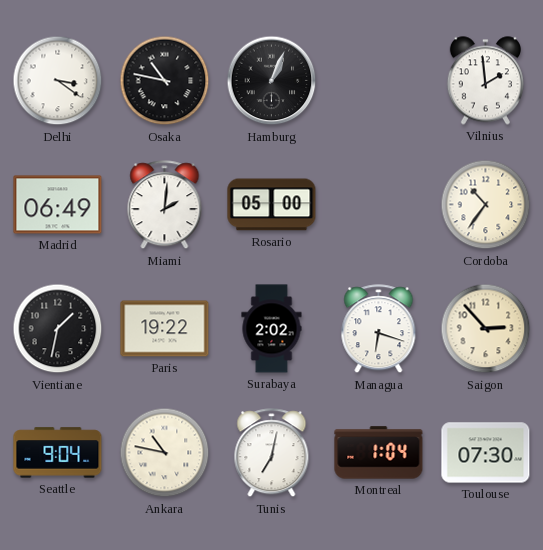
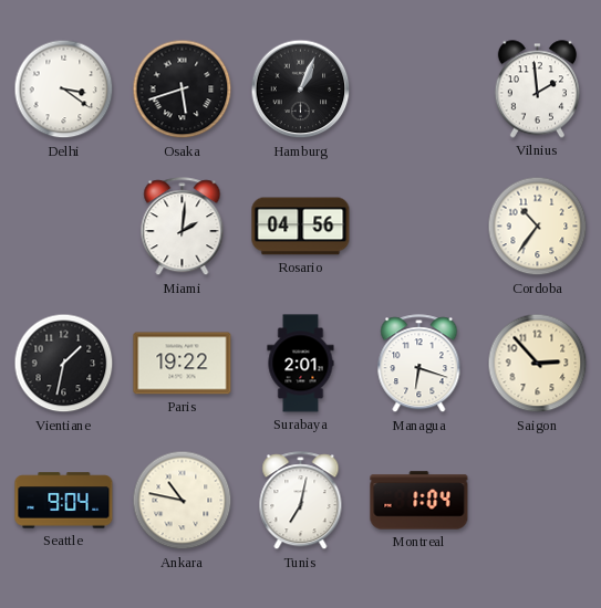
Osaka: 10:47 -> 5:42 (183, 90)
Madrid: 06:49 -> none (58, 205)
Rosario: 05:00 -> 04:56 (301, 227)
Surabaya: 2:02 -> 2:01 (301, 364)
Toulouse: 07:30 -> none (486, 453)
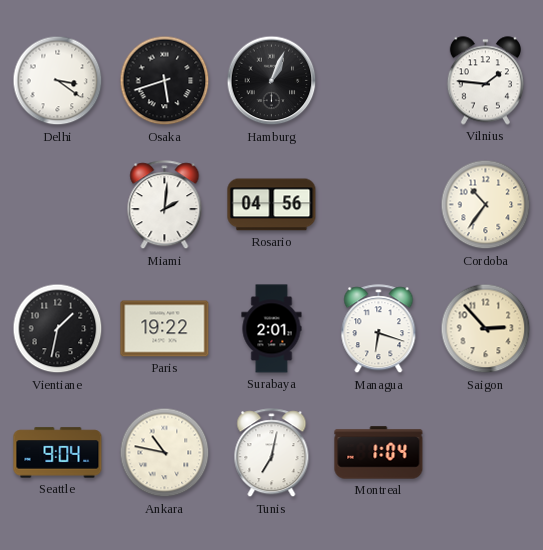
Vilnius: 1:59 -> 1:46 (485, 81)
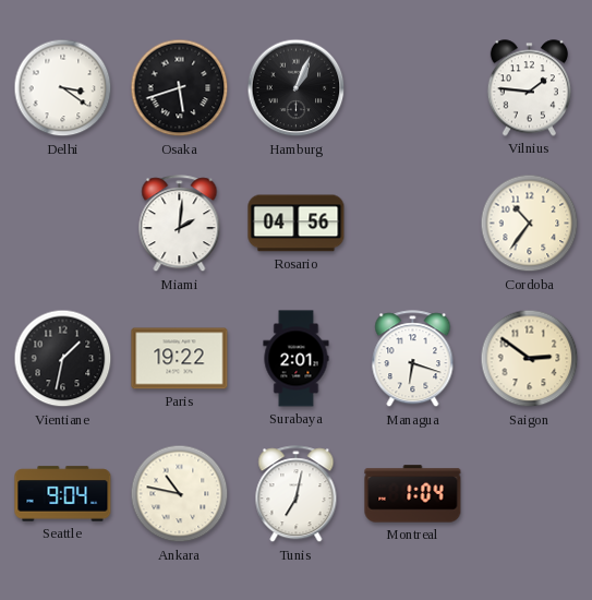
Saigon: 2:53 -> 2:51 (530, 359)
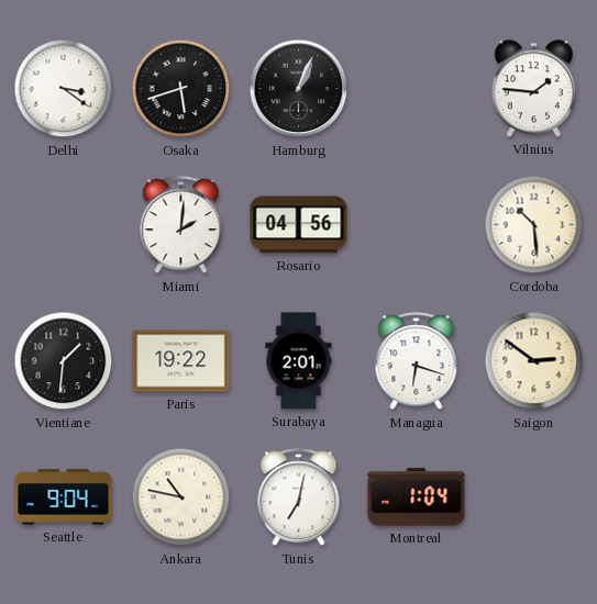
Cordoba: 10:36 -> 10:29 (534, 225)
Vientiane: 1:32 -> 1:31 (64, 361)
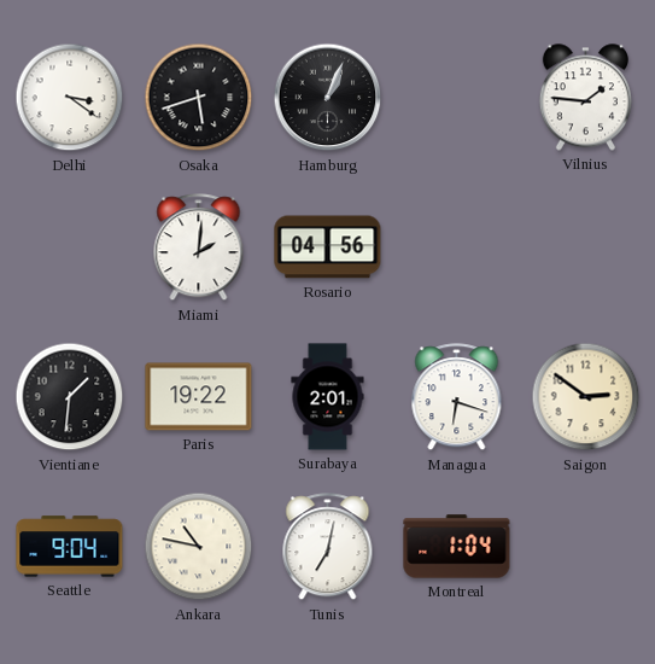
Cordoba: 10:29 -> none (534, 225)
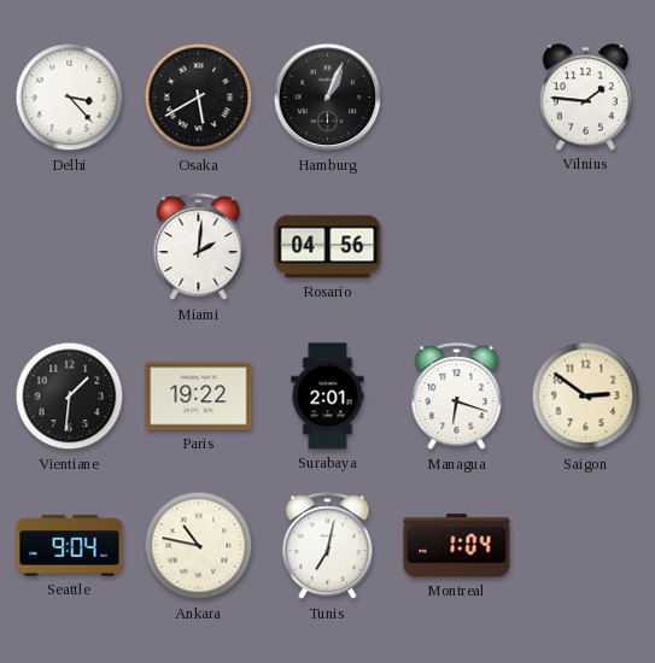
Delhi: 3:21 -> 3:23 (70, 98)
Osaka: 5:42 -> 5:40 (199, 98)
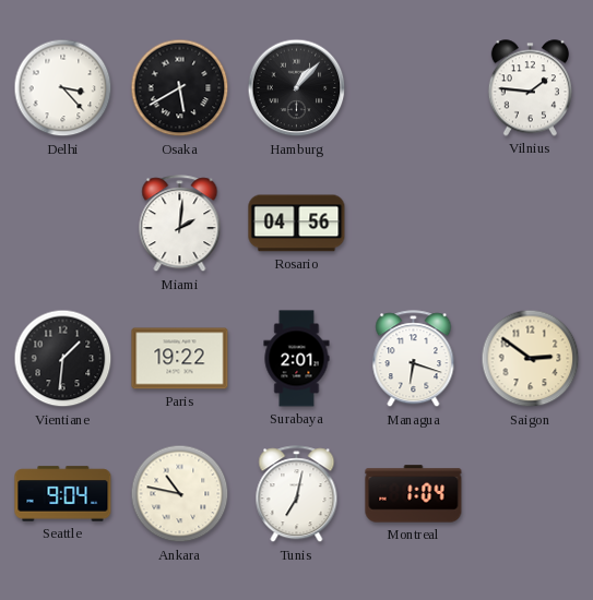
Hamburg: 1:04 -> 1:07 (297, 88)
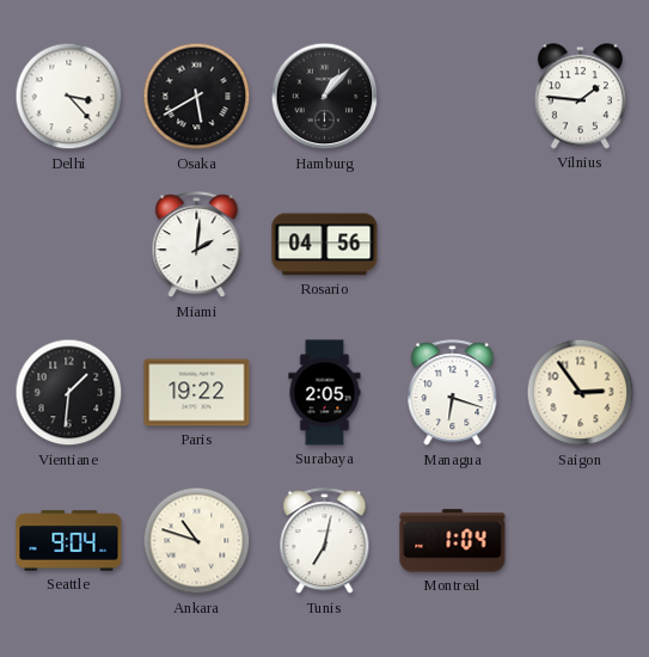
Surabaya: 2:01 -> 2:05 (325, 393)
Saigon: 2:51 -> 2:54 (581, 393)
Ankara: 10:47 -> 10:48 (197, 541)
